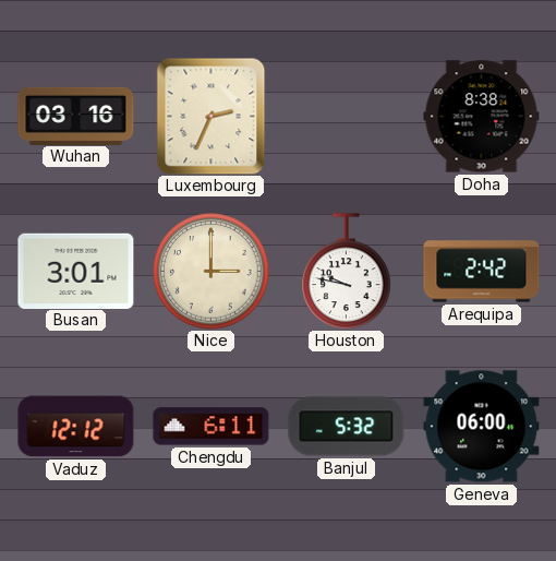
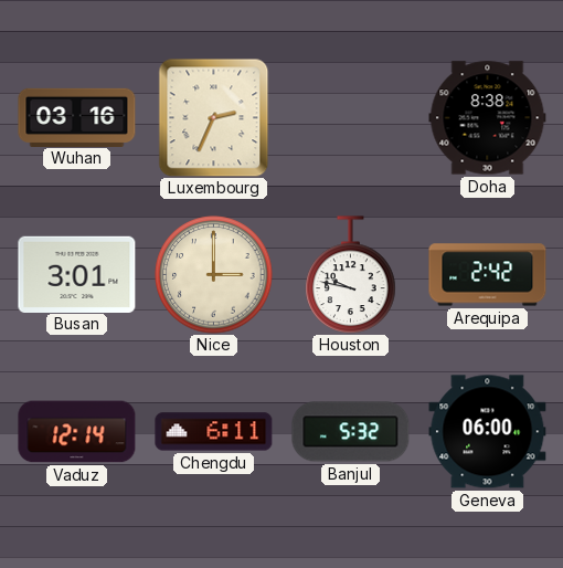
Vaduz: 12:12 -> 12:14 (77, 432)
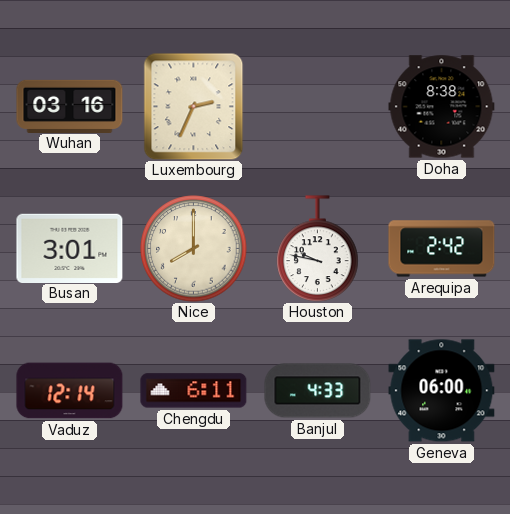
Nice: 3:00 -> 8:00 (194, 249)
Banjul: 5:32 -> 4:33 (318, 391)
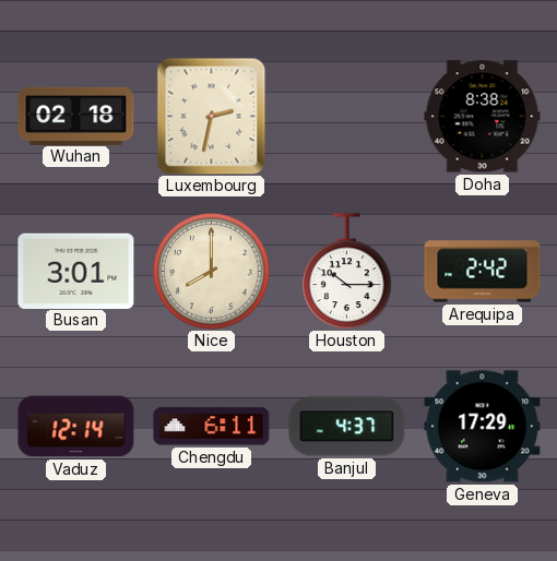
Wuhan: 03:16 -> 02:18 (76, 116)
Luxembourg: 2:34 -> 2:32 (212, 116)
Houston: 9:47 -> 10:15 (347, 272)
Banjul: 4:33 -> 4:37 (347, 427)
Geneva: 06:00 -> 17:29 (483, 427)
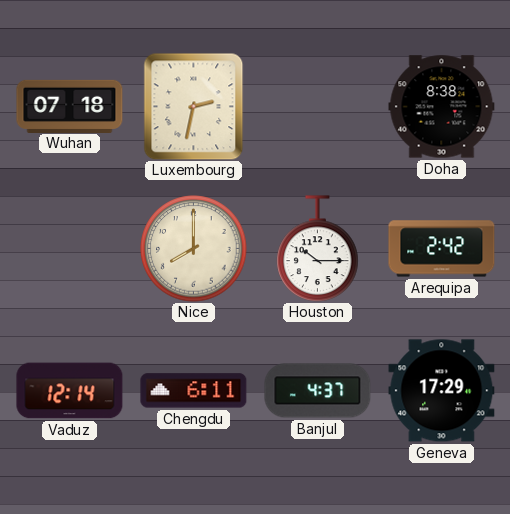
Wuhan: 02:18 -> 07:18 (70, 106)
Busan: 3:01 -> none (76, 271)
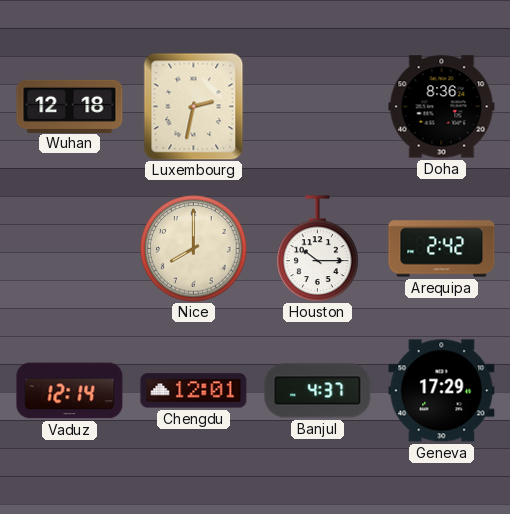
Wuhan: 07:18 -> 12:18 (70, 106)
Doha: 8:38 -> 8:36 (442, 107)
Chengdu: 6:11 -> 12:01 (194, 391)
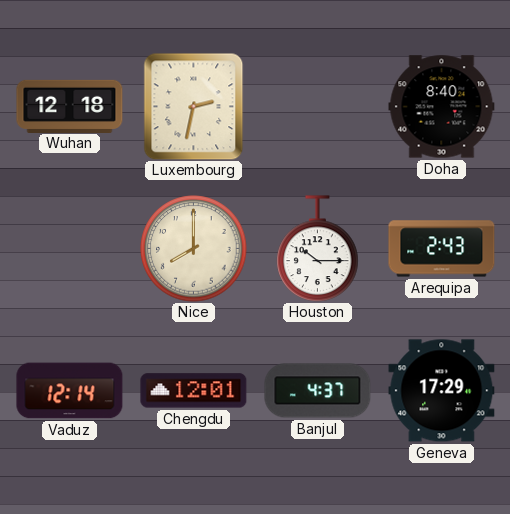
Doha: 8:36 -> 8:40 (442, 107)
Arequipa: 2:42 -> 2:43 (442, 249)
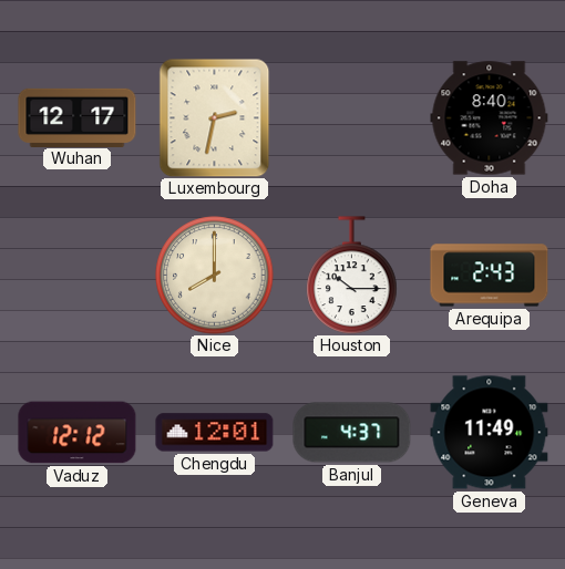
Wuhan: 12:18 -> 12:17 (78, 117)
Vaduz: 12:14 -> 12:12 (78, 433)
Geneva: 17:29 -> 11:49 (490, 433)
